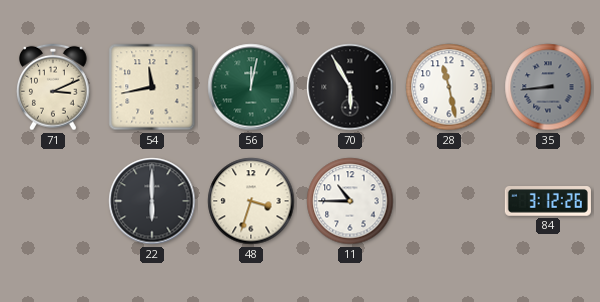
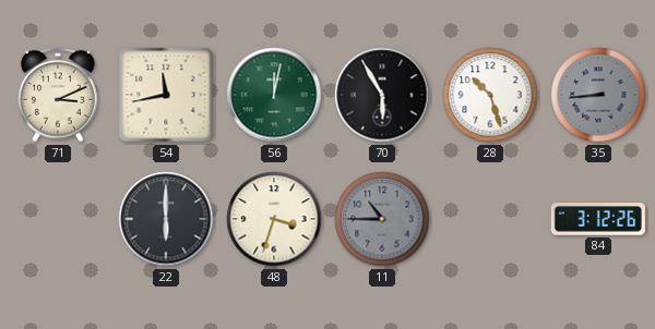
28: 11:28 -> 10:27 (490, 95)
11 dial: white -> grey (382, 219)
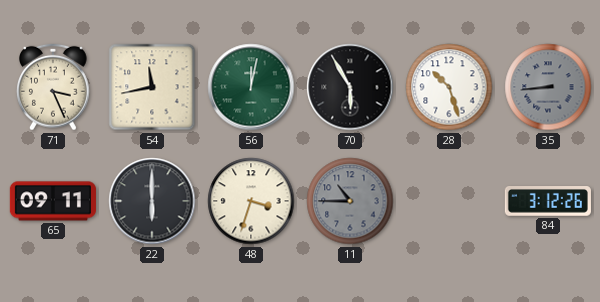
71: 3:11 -> 3:26 (54, 87)
65: none -> 09:11 (53, 201)
